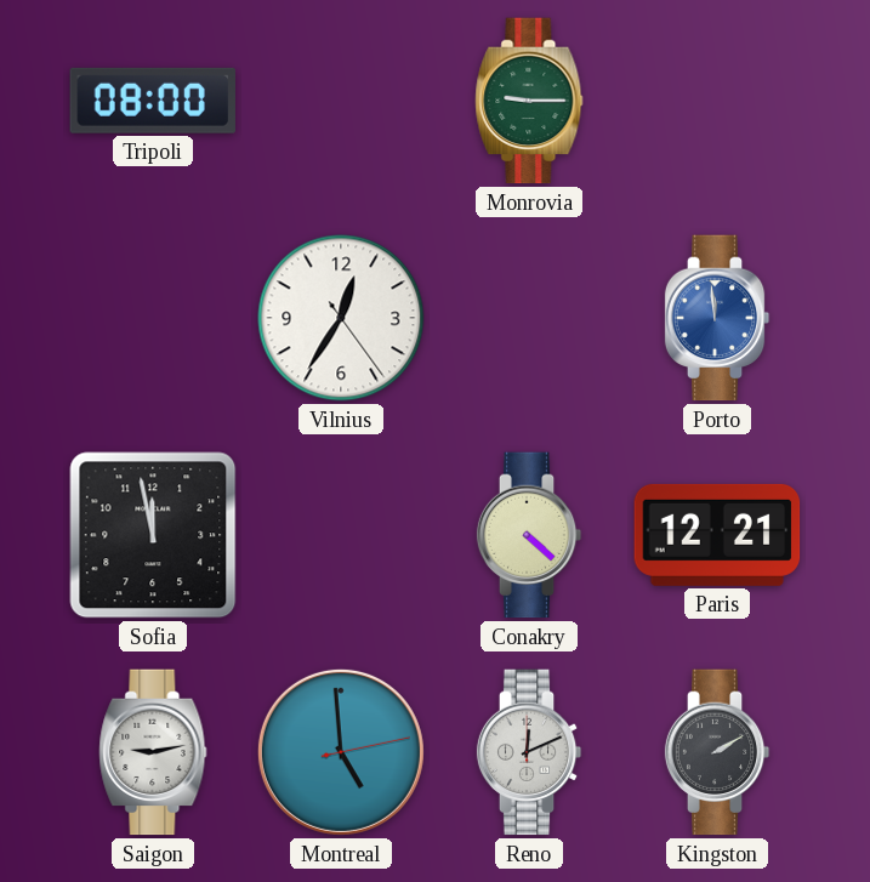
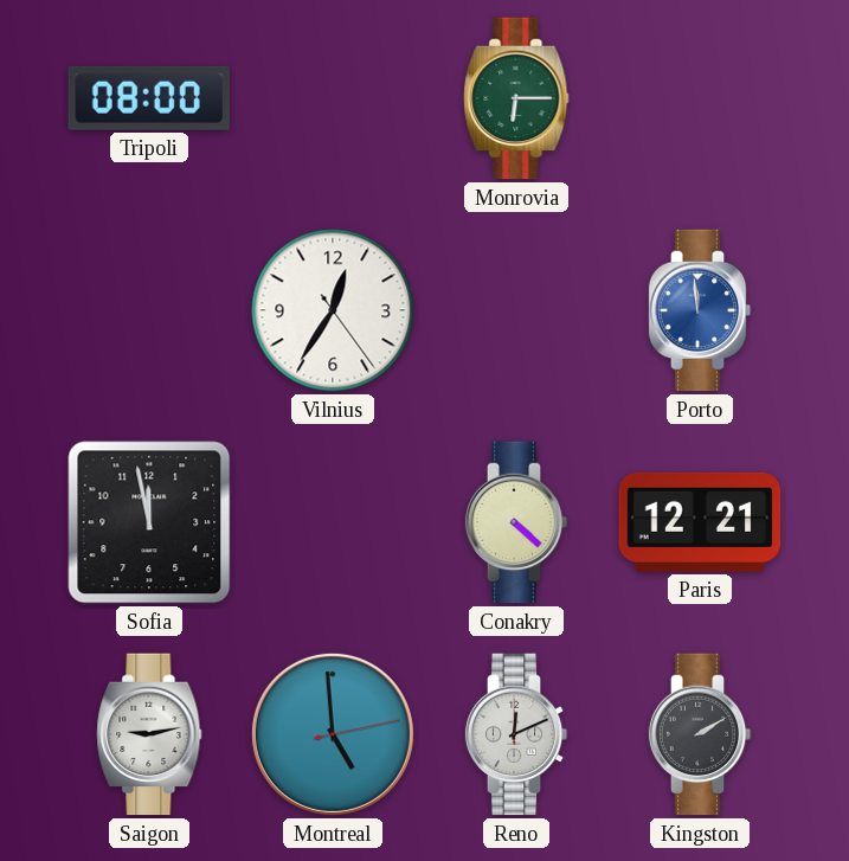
Monrovia: 9:15 -> 6:15 (516, 98)
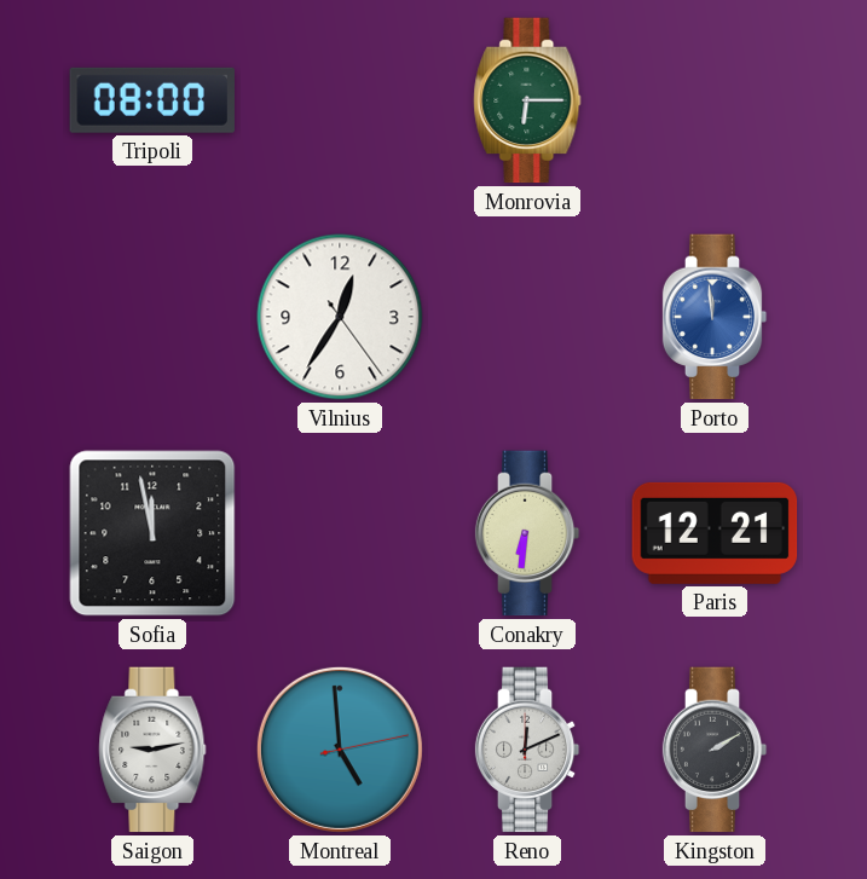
Conakry: 4:22 -> 6:31 (527, 533)
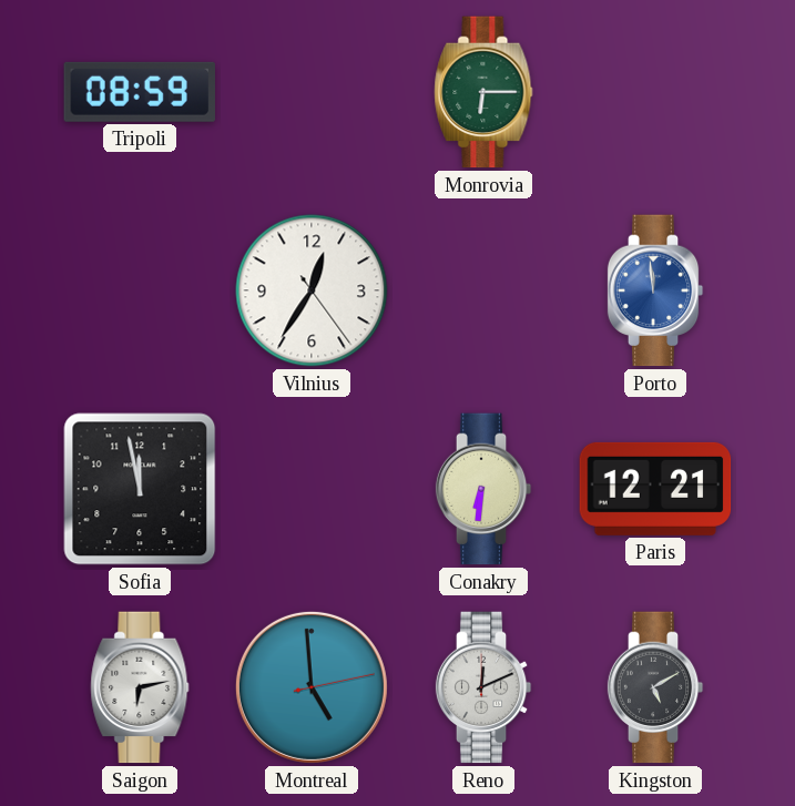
Tripoli: 08:00 -> 08:59 (140, 92)
Saigon: 9:13 -> 6:13 (140, 687)
Kingston: 2:10 -> 5:10 (655, 687)
